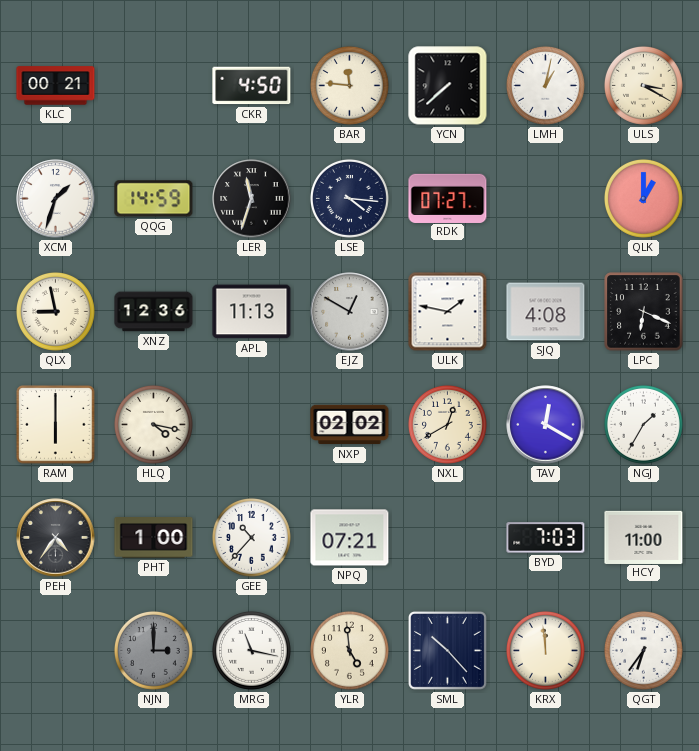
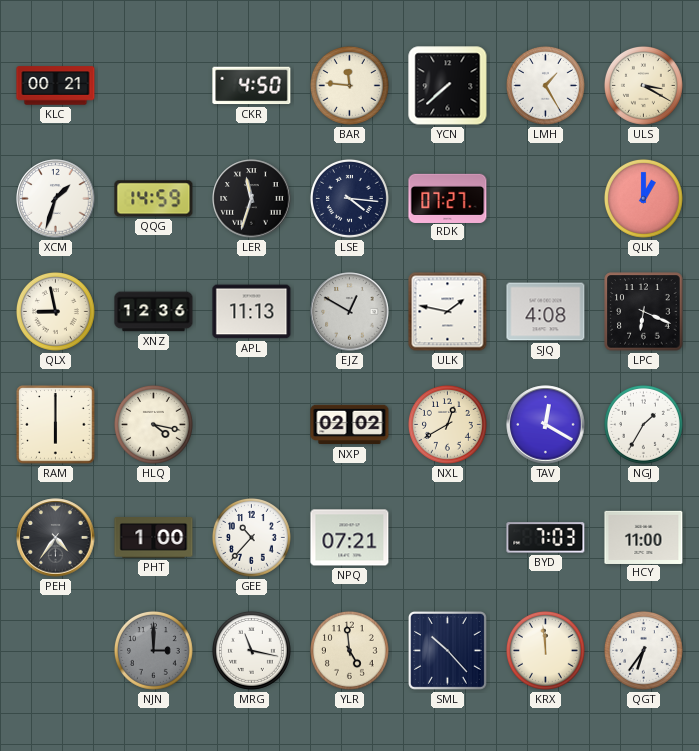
LMH: 1:02 -> 1:25 (545, 85)
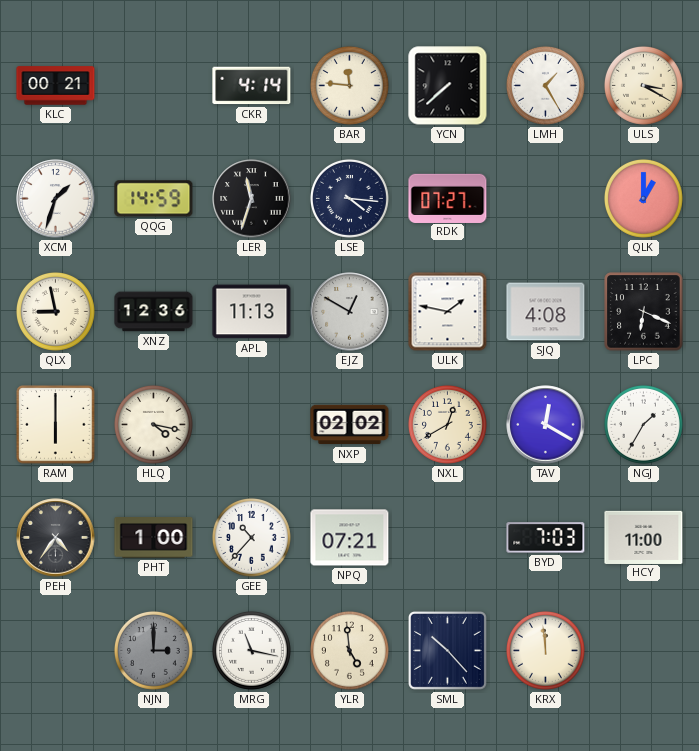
CKR: 4:50 -> 4:14 (252, 86)
QGT: 6:36 -> none (643, 650)
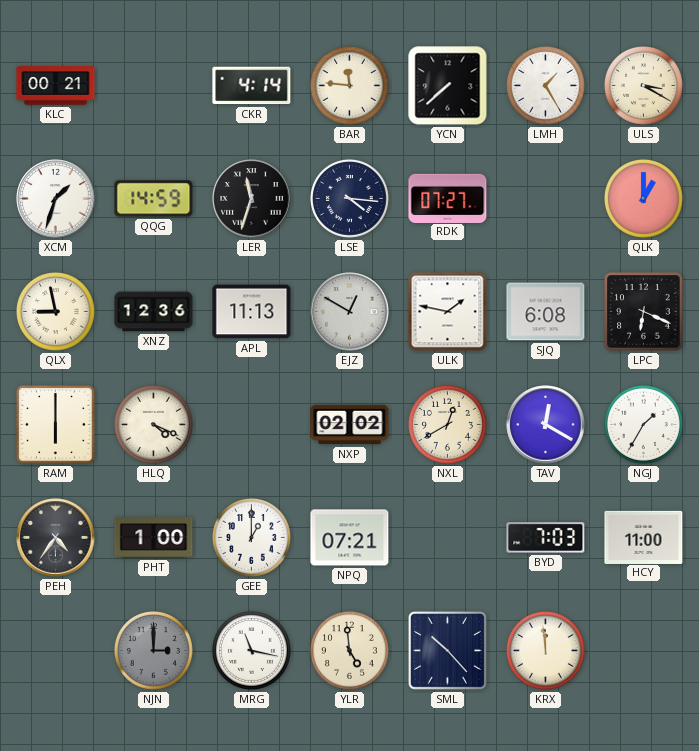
SJQ: 4:08 -> 6:08 (546, 312)
HLQ: 4:17 -> 4:19 (153, 424)
GEE: 10:37 -> 1:00 (251, 537)
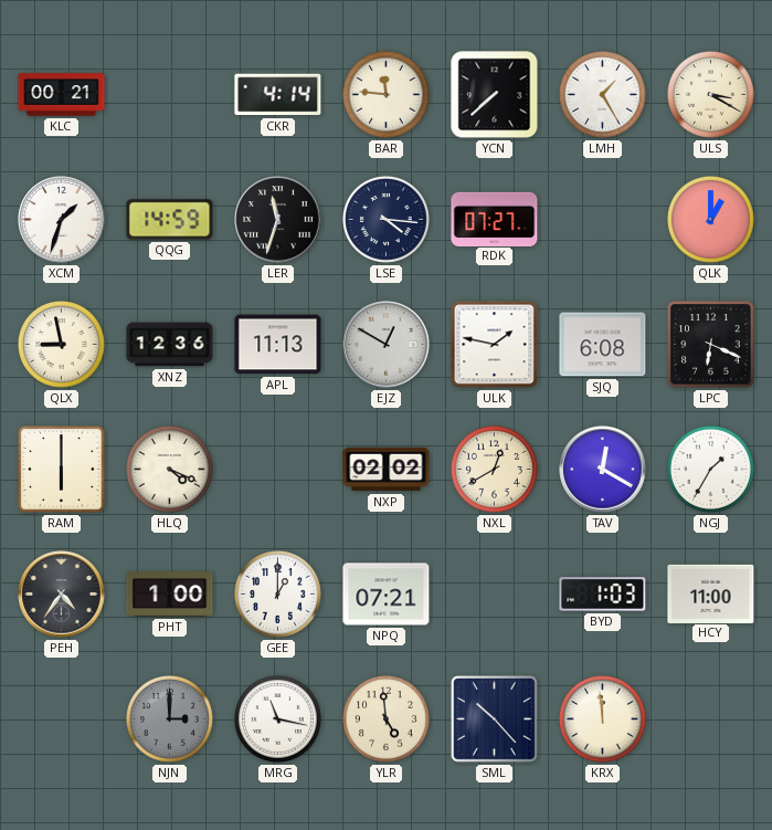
BYD: 7:03 -> 1:03 (603, 595)
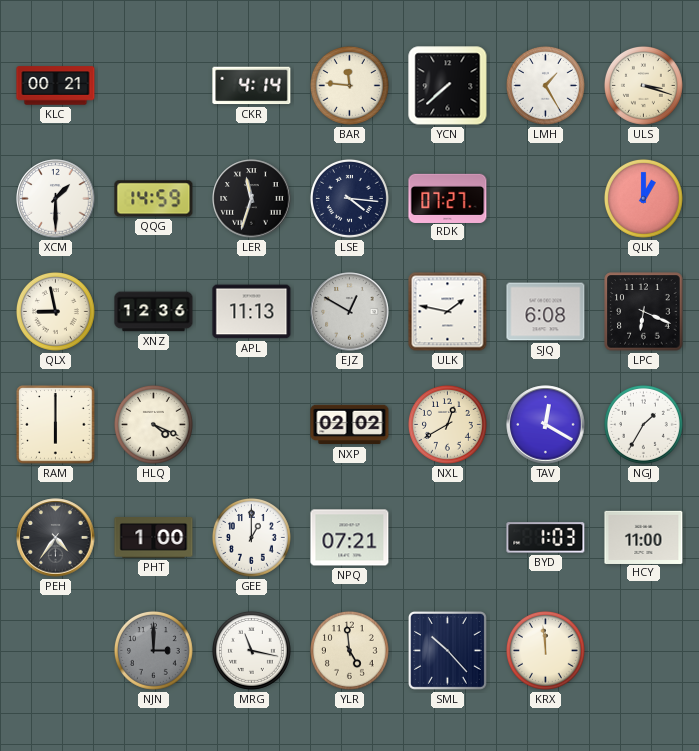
ULS: 3:20 -> 3:18 (643, 85)
XCM: 1:33 -> 1:30 (56, 199)
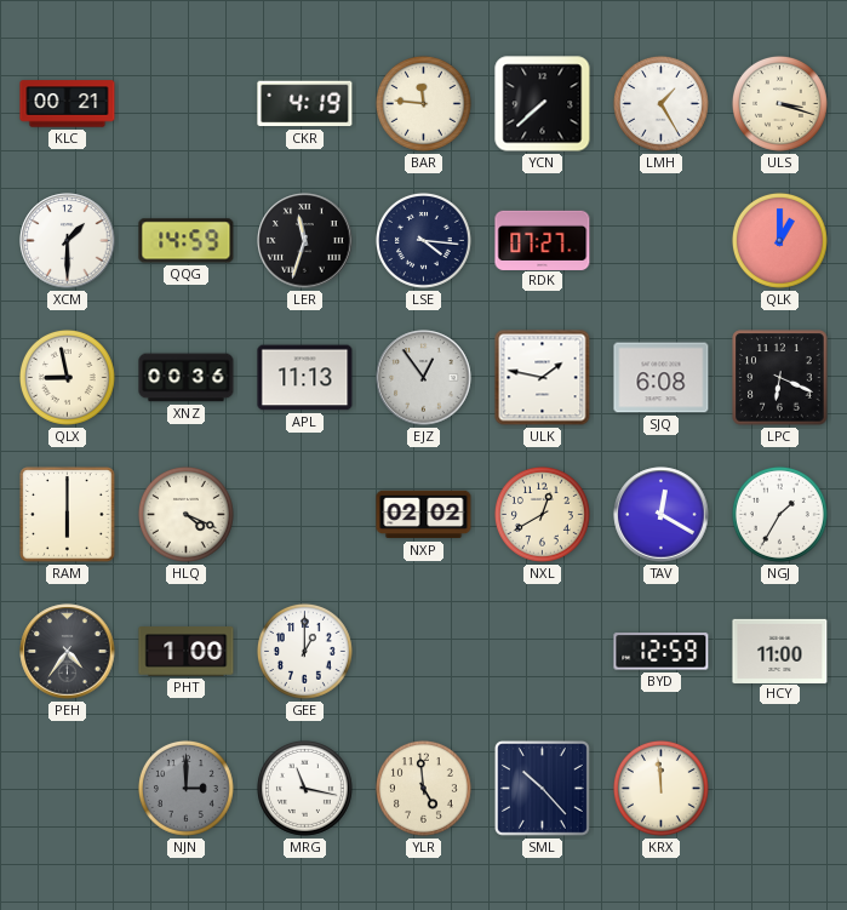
CKR: 4:14 -> 4:19 (305, 104)
XNZ: 12:36 -> 00:36 (187, 378)
EJZ: 12:50 -> 12:54 (424, 378)
NPQ: 07:21 -> none (350, 538)
BYD: 1:03 -> 12:59 (662, 652)
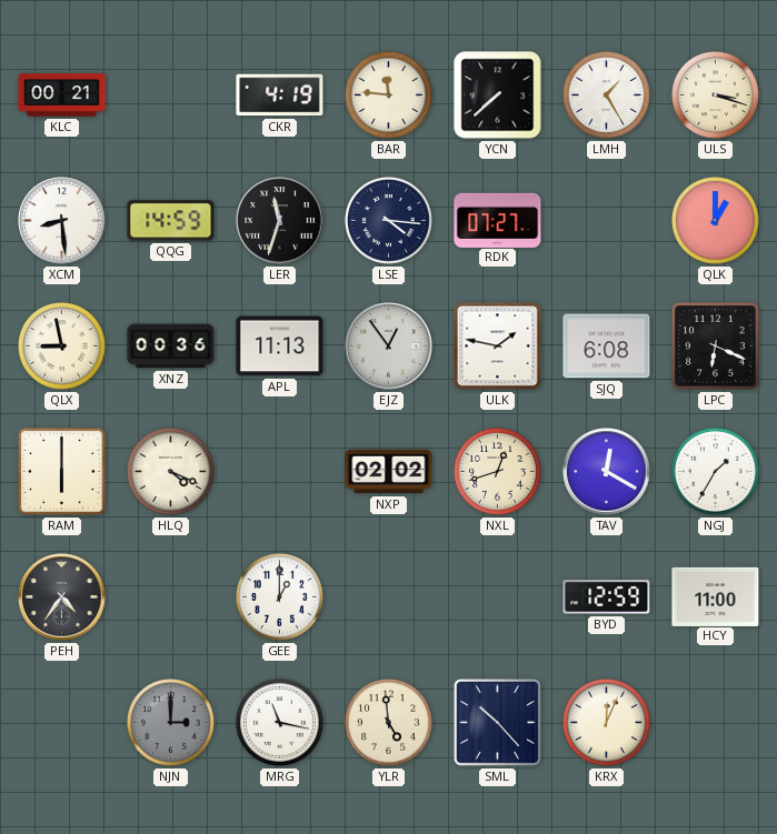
XCM: 1:30 -> 8:29 (62, 221)
NXL: 12:40 -> 12:42 (497, 471)
PHT: 1:00 -> none (187, 652)
KRX: 11:59 -> 12:04 (606, 722)
